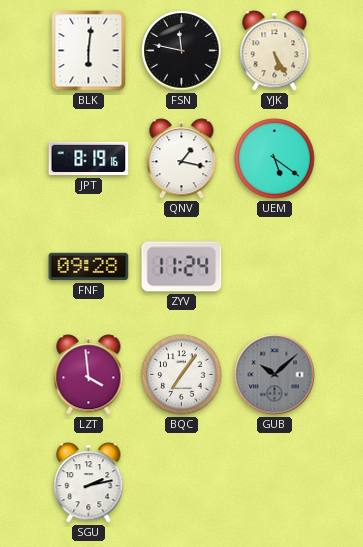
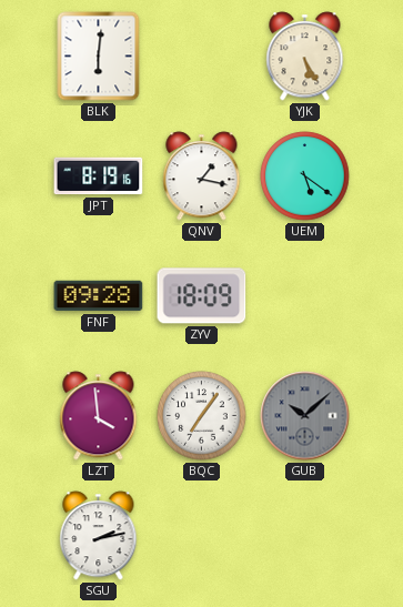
FSN: 11:47 -> none (182, 51)
ZYV: 11:24 -> 18:09 (202, 296)
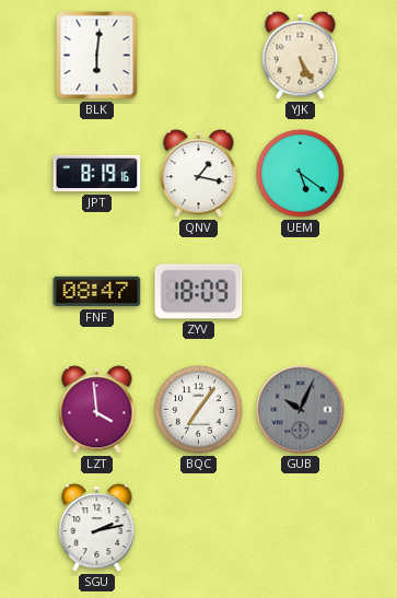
FNF: 09:28 -> 08:47 (97, 292)
GUB: 10:08 -> 10:04 (301, 410)
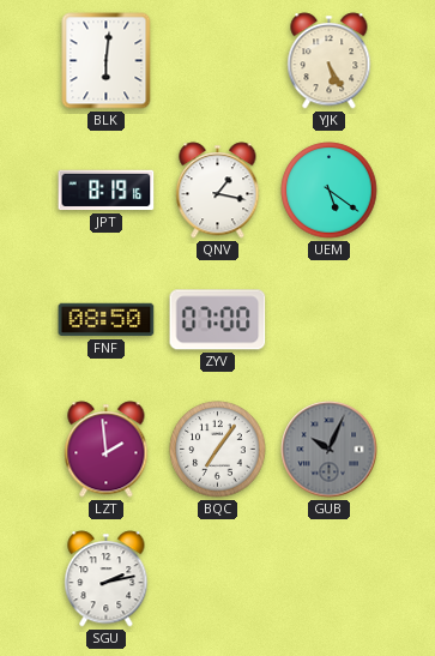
FNF: 08:47 -> 08:50 (107, 320)
ZYV: 18:09 -> 07:00 (218, 320)
LZT: 3:59 -> 1:59 (107, 450)
